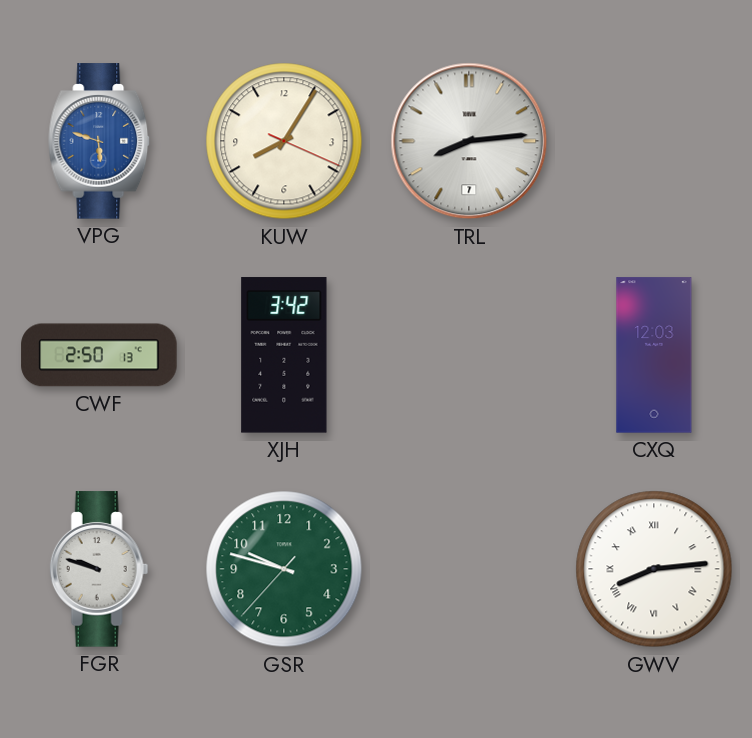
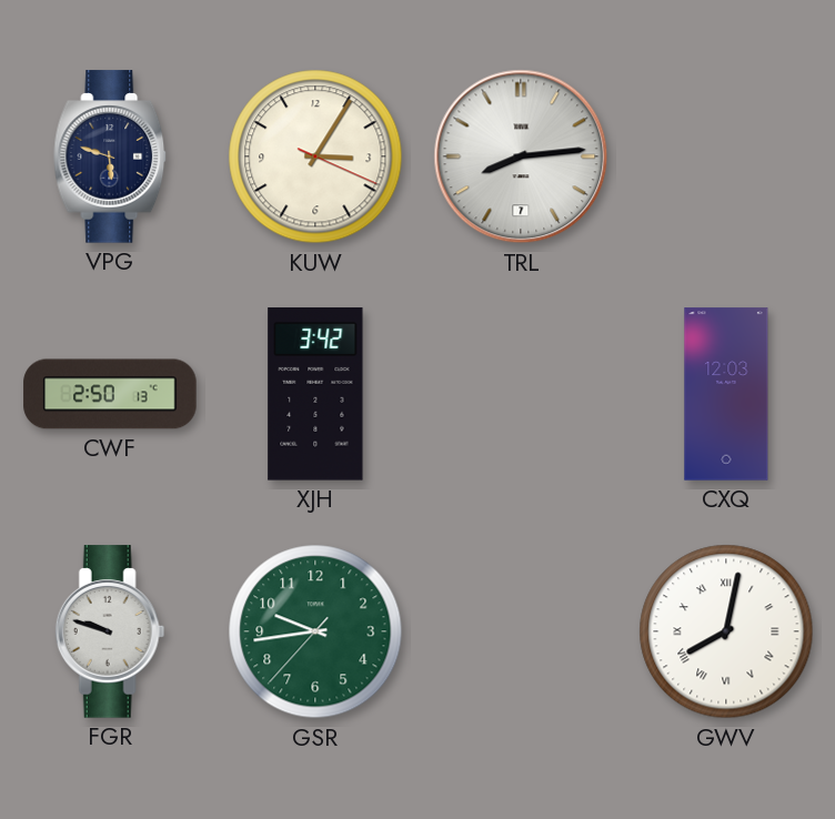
VPG dial: blue -> navy (111, 156)
KUW: 8:05 -> 3:05 (315, 156)
GSR: 9:47 -> 9:43 (315, 631)
GWV: 8:14 -> 8:02 (726, 631)
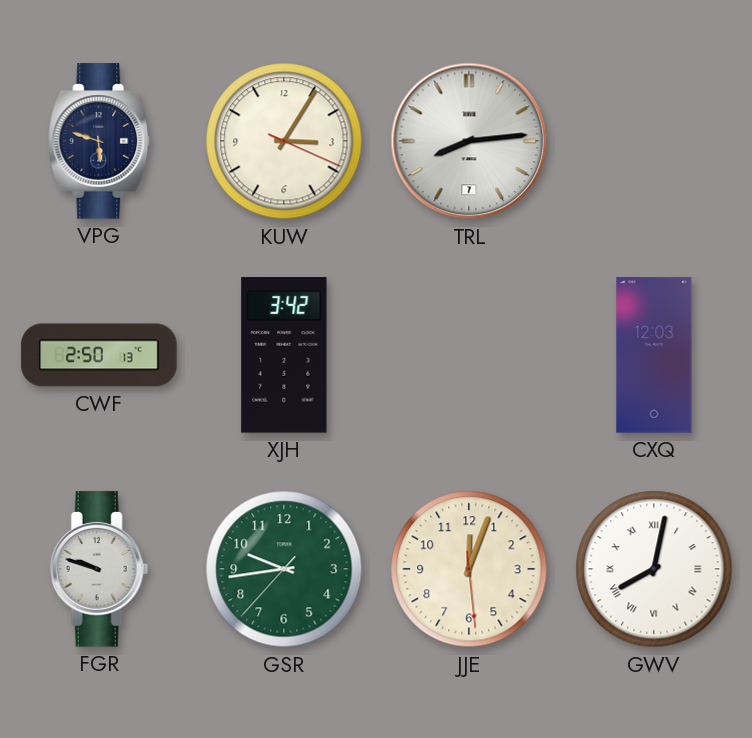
JJE: none -> 12:03 (469, 569)
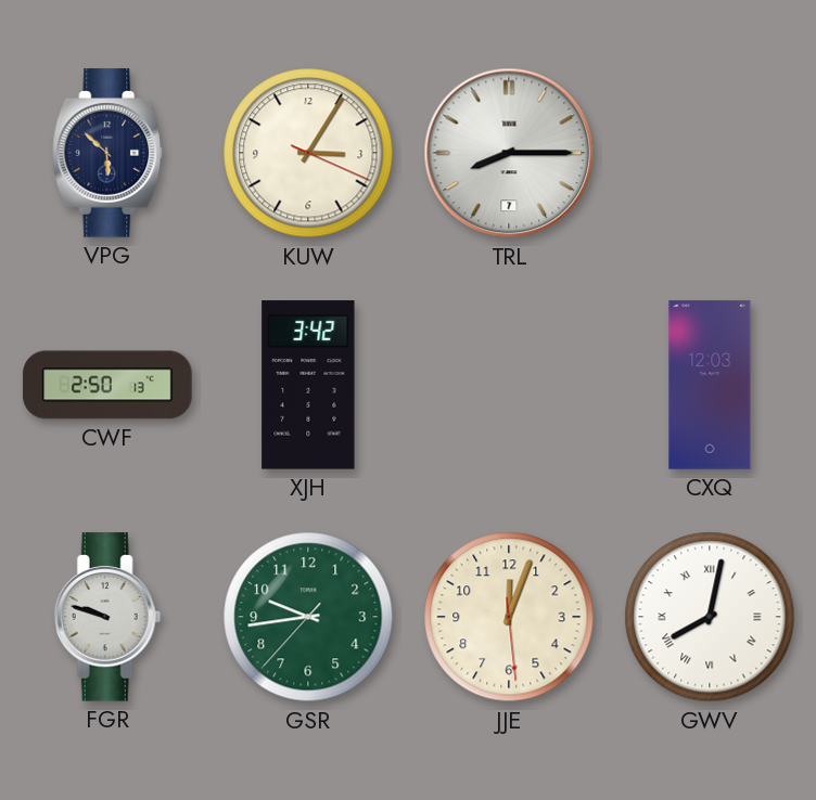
VPG: 5:48 -> 5:52 (109, 153)
TRL: 8:14 -> 8:15 (509, 153)
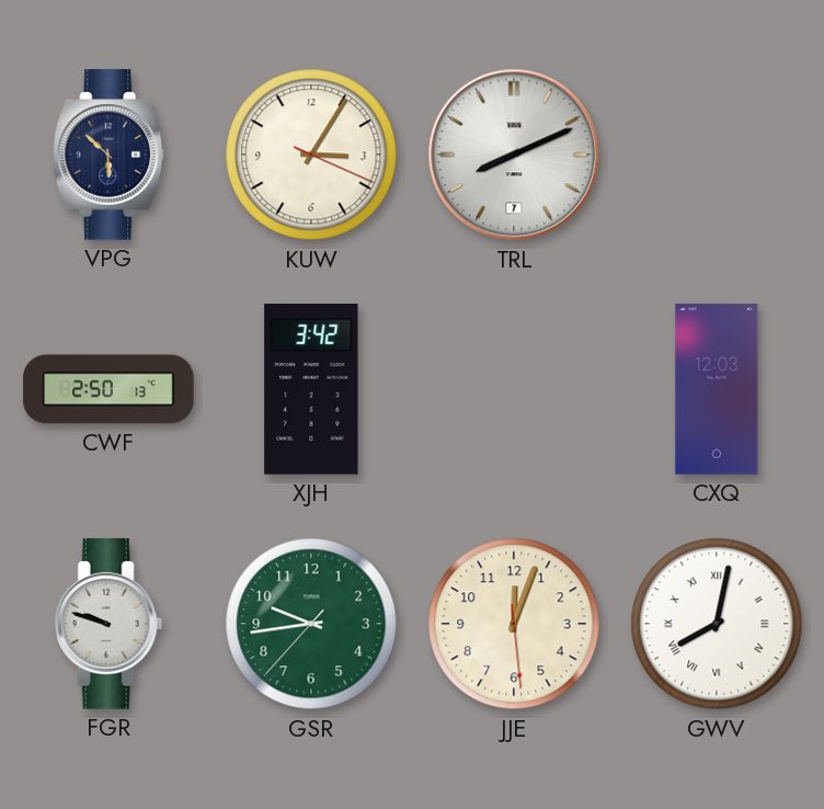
TRL: 8:15 -> 8:11 (514, 155)
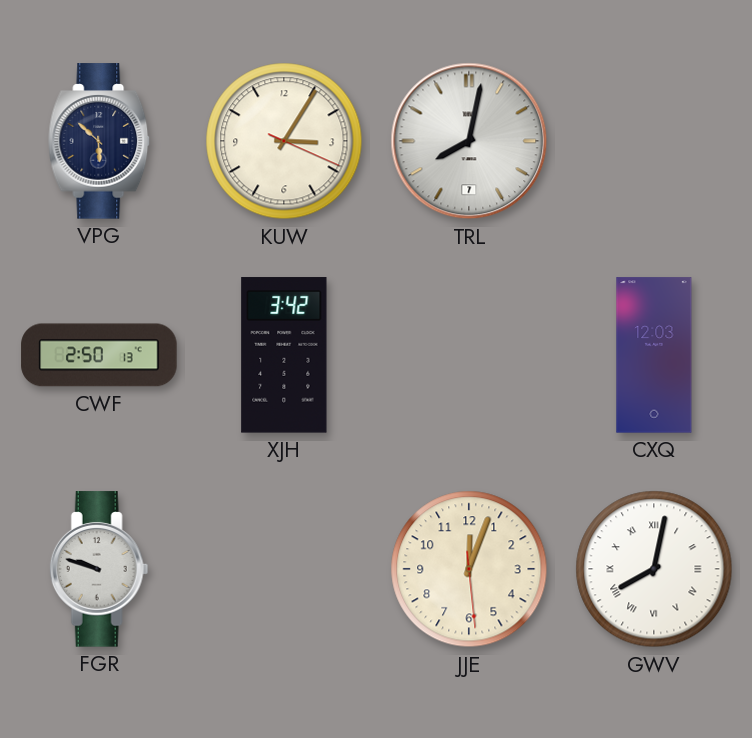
TRL: 8:11 -> 8:02 (469, 141)
GSR: 9:43 -> none (311, 624)
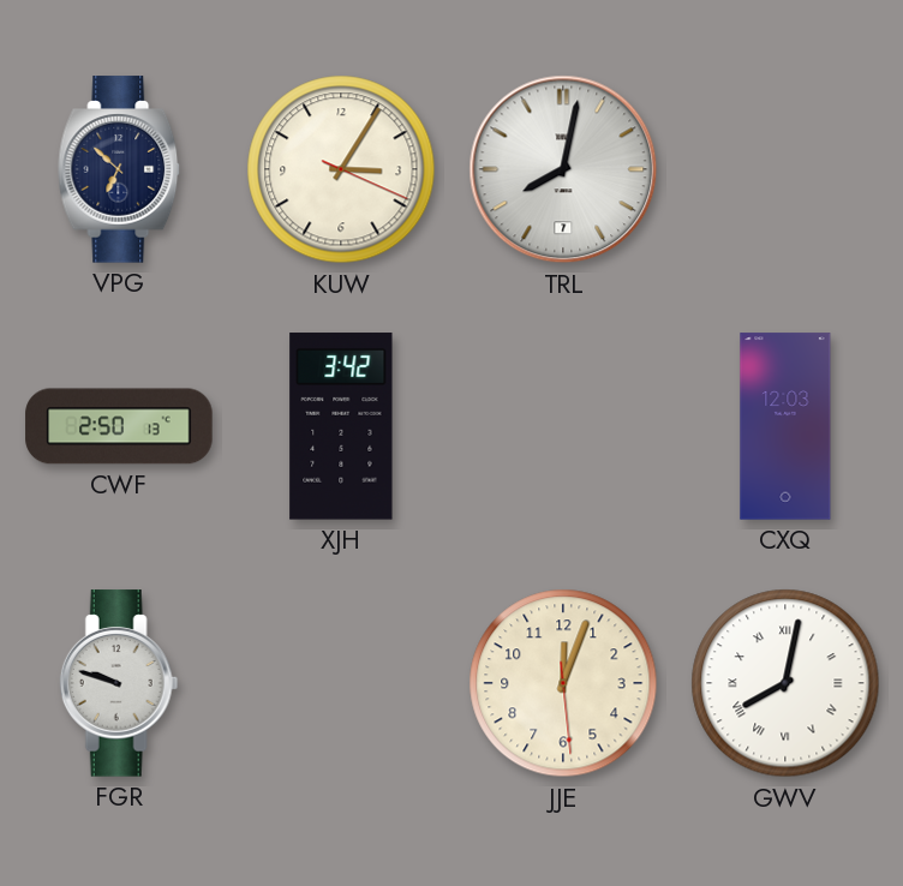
VPG: 5:52 -> 6:52 (120, 169)
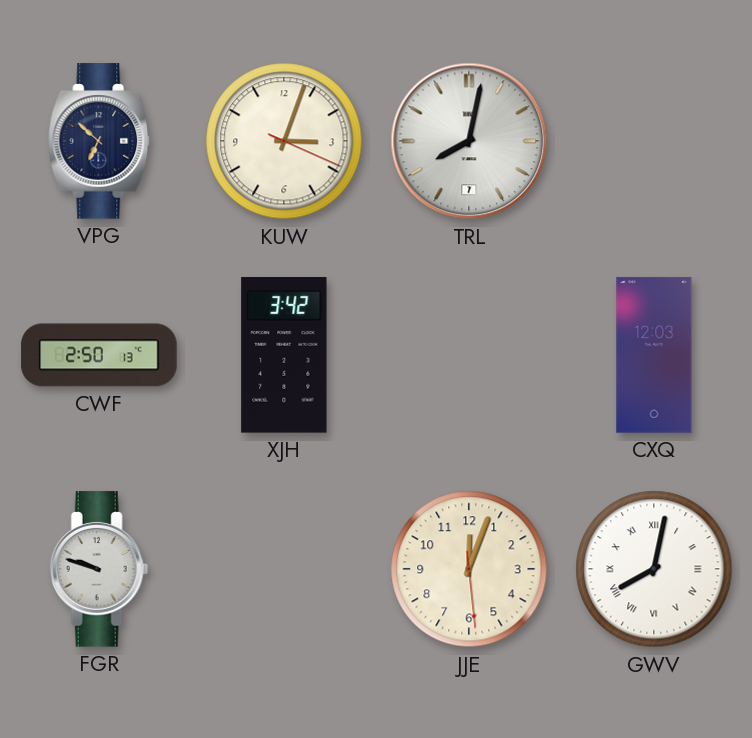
KUW: 3:05 -> 3:03 (284, 141)
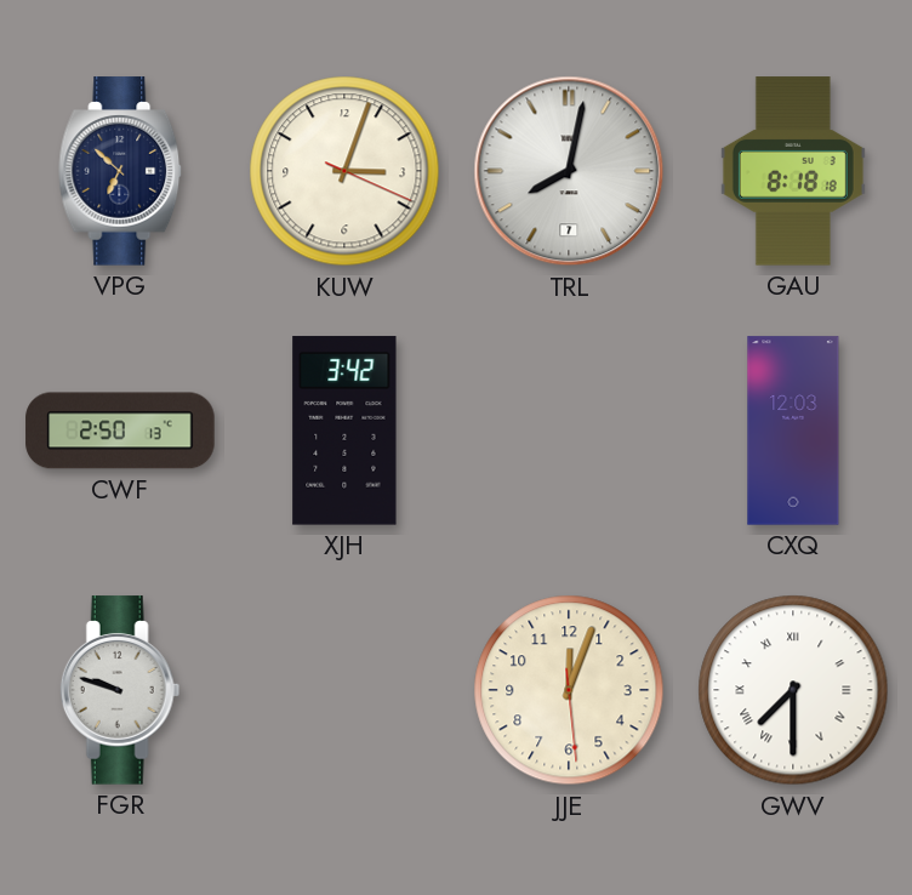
GAU: none -> 8:18 (793, 171)
GWV: 8:02 -> 7:30 (793, 690)
